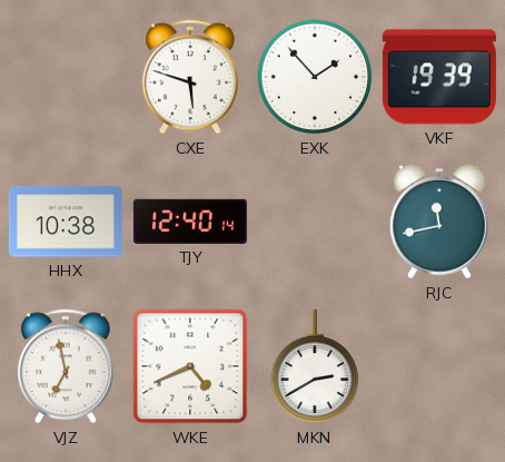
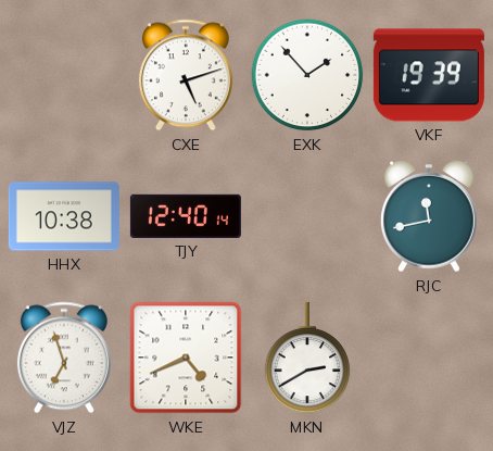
CXE: 5:48 -> 5:12 (186, 75)
VJZ: 6:58 -> 6:57 (64, 358)
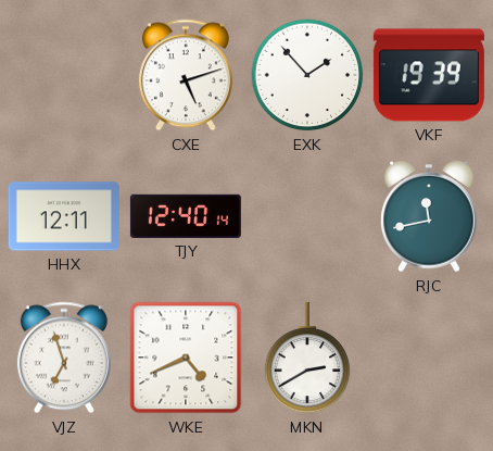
HHX: 10:38 -> 12:11 (64, 216)
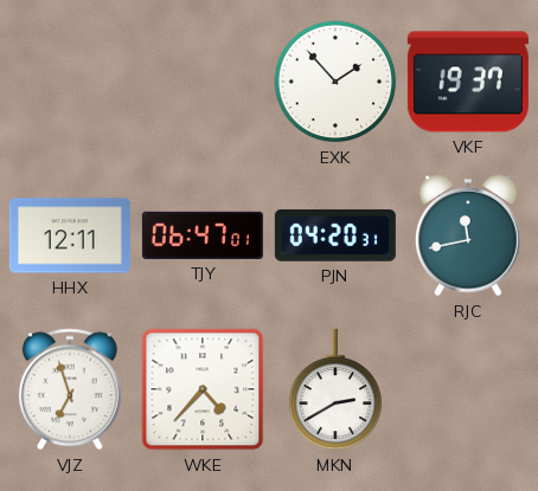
CXE: 5:12 -> none (186, 75)
VKF: 19:39 -> 19:37 (468, 82)
TJY: 12:40 -> 06:47 (203, 235)
PJN: none -> 04:20 (335, 235)
WKE: 4:41 -> 4:37 (203, 389)
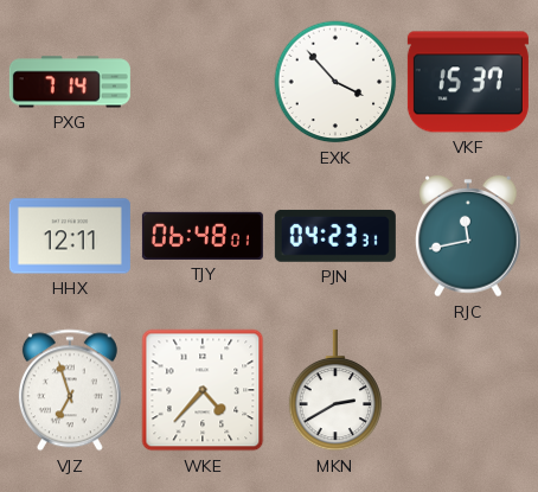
PXG: none -> 7:14 (70, 82)
EXK: 1:53 -> 3:53 (335, 82)
VKF: 19:37 -> 15:37 (468, 82)
TJY: 06:47 -> 06:48 (203, 236)
PJN: 04:20 -> 04:23 (335, 236)
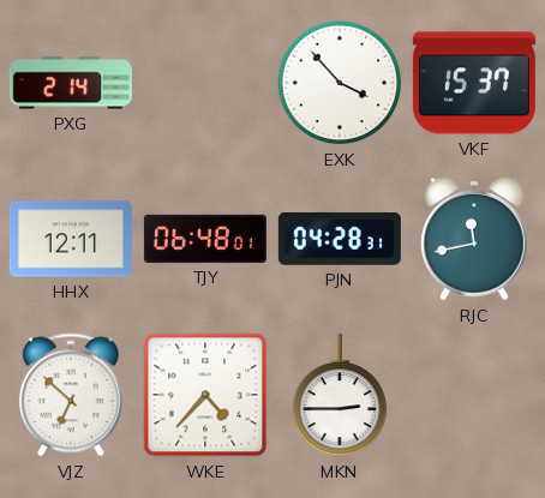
PXG: 7:14 -> 2:14 (71, 83)
PJN: 04:23 -> 04:28 (340, 239)
VJZ: 6:57 -> 6:52 (71, 395)
MKN: 2:40 -> 2:45 (340, 395)
